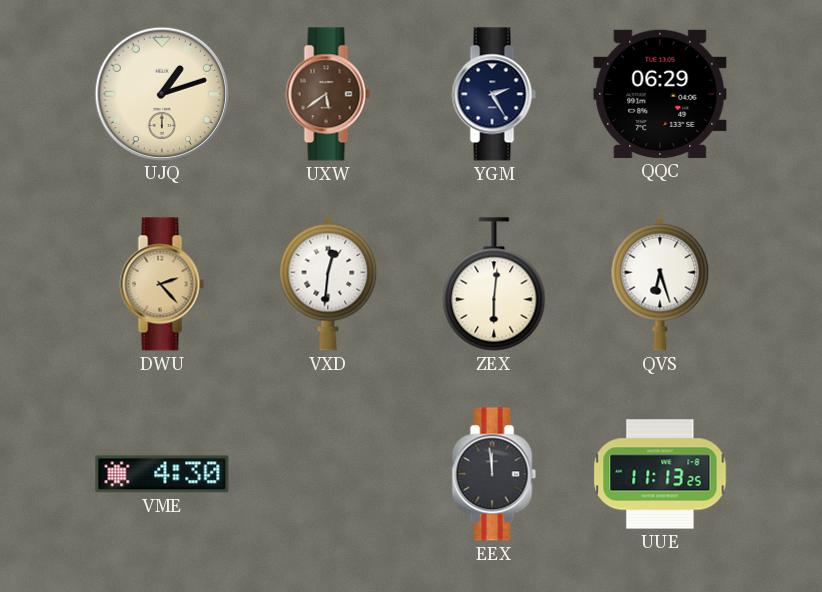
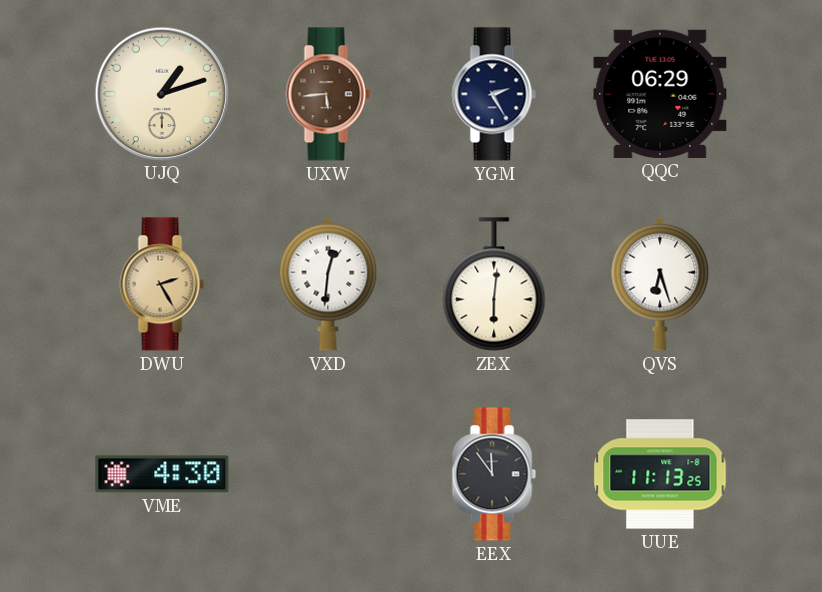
UXW: 5:39 -> 5:44 (328, 94)
DWU: 2:23 -> 2:25 (162, 284)
EEX: 11:59 -> 11:54 (494, 474)
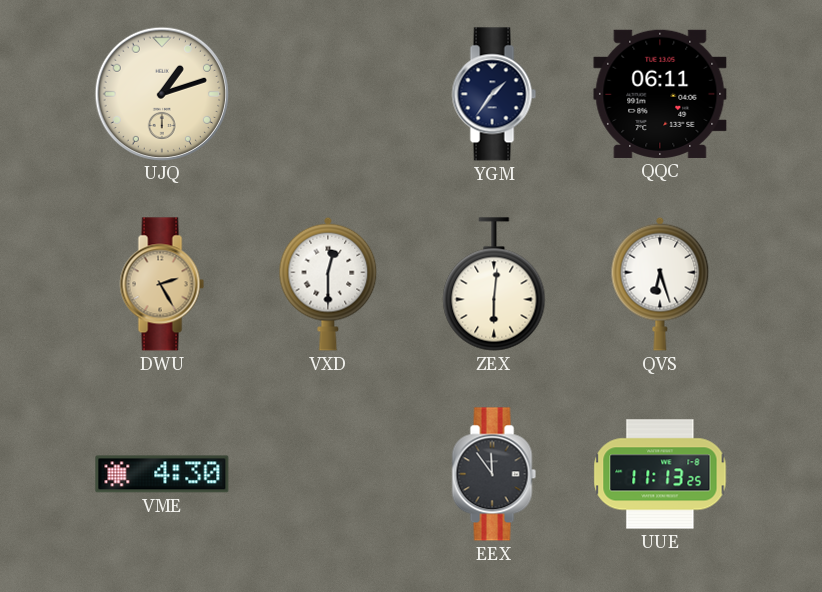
UXW: 5:44 -> none (328, 94)
YGM: 2:25 -> 1:36 (494, 94)
QQC: 06:29 -> 06:11 (660, 94)
VXD: 12:31 -> 12:30 (328, 284)
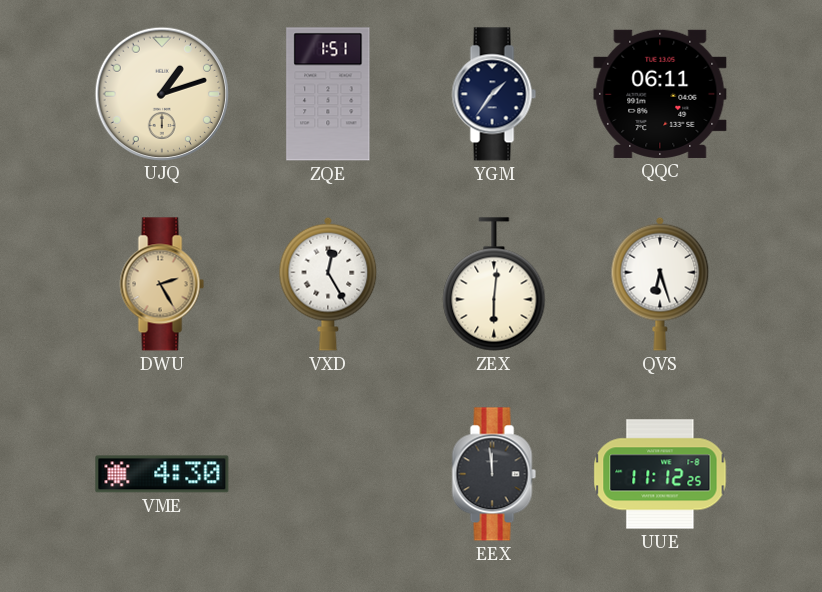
ZQE: none -> 1:51 (328, 94)
VXD: 12:30 -> 12:25 (328, 284)
EEX: 11:54 -> 11:59 (494, 474)
UUE: 11:13 -> 11:12 (660, 474)
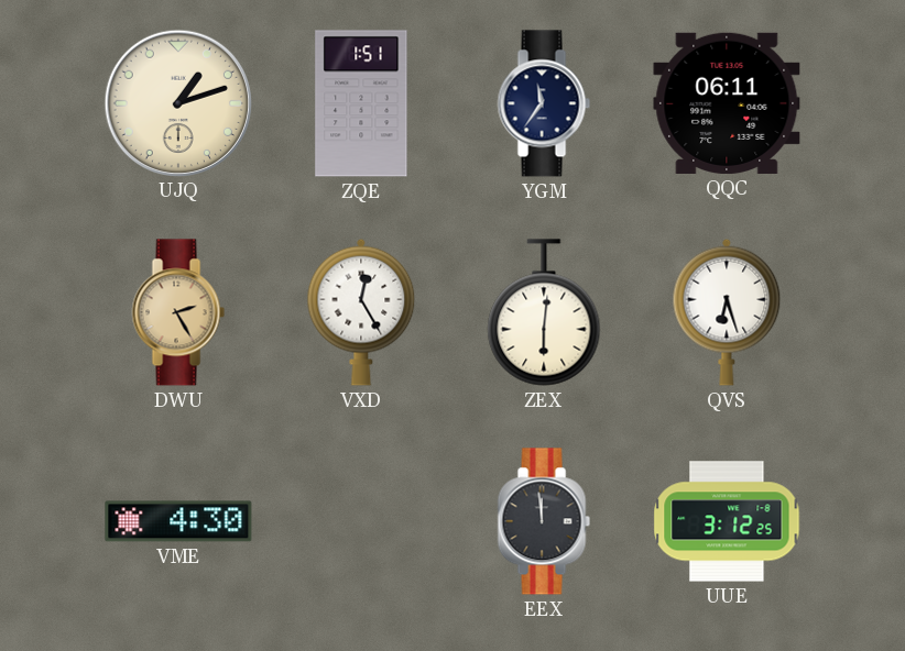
YGM: 1:36 -> 11:36 (544, 103)
UUE: 11:12 -> 3:12 (727, 521)
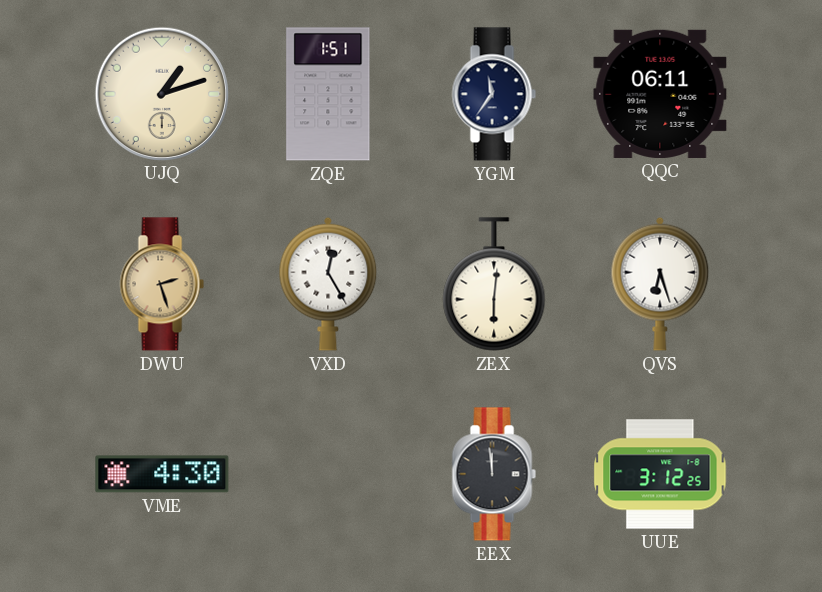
DWU: 2:25 -> 2:27 (162, 284)
